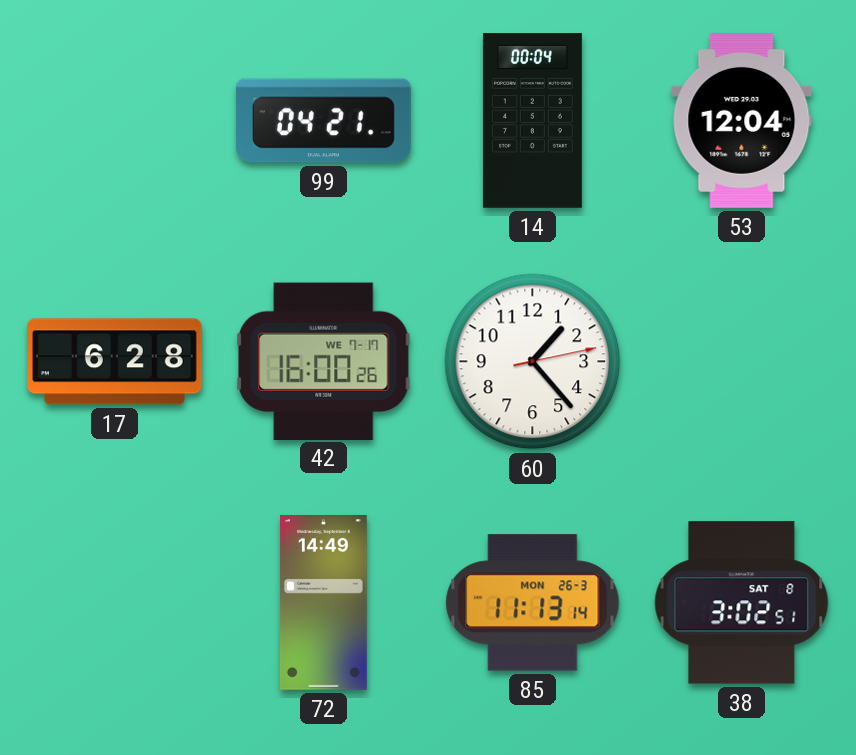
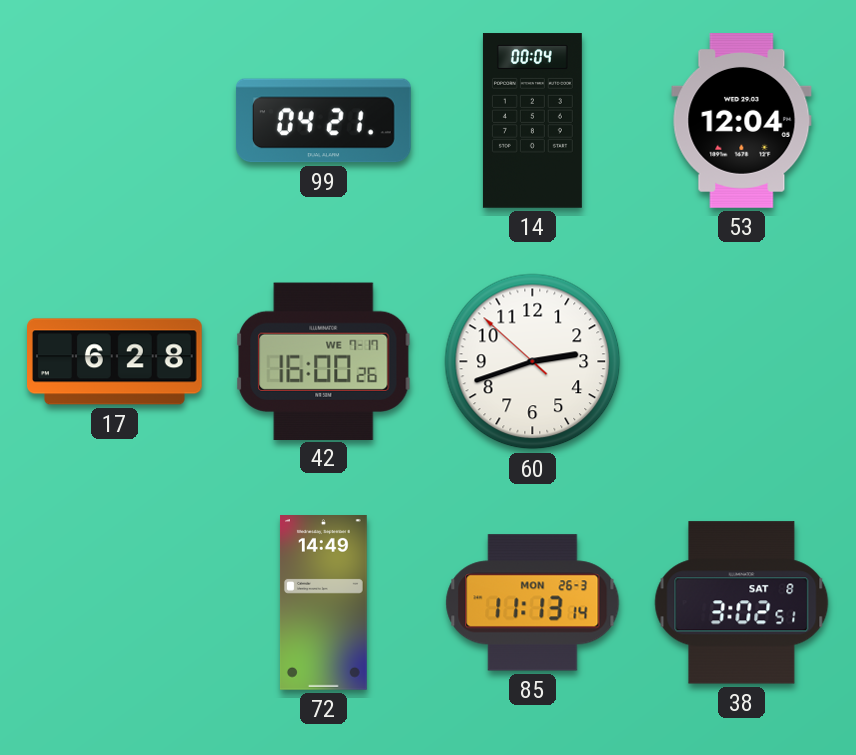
60: 1:23 -> 2:41 (533, 362)
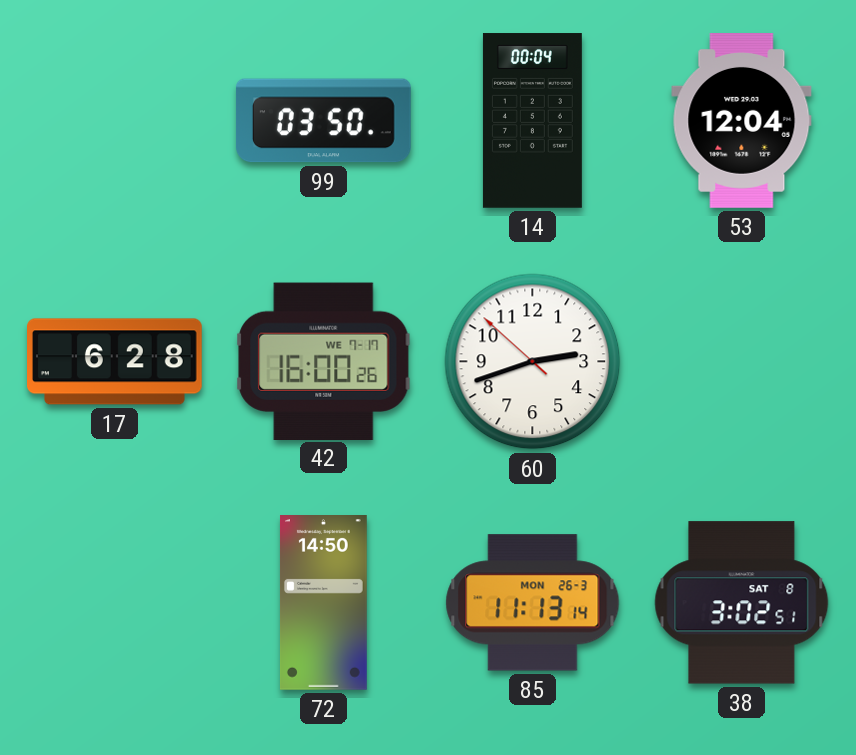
99: 04:21 -> 03:50 (323, 121)
72: 14:49 -> 14:50 (323, 603)
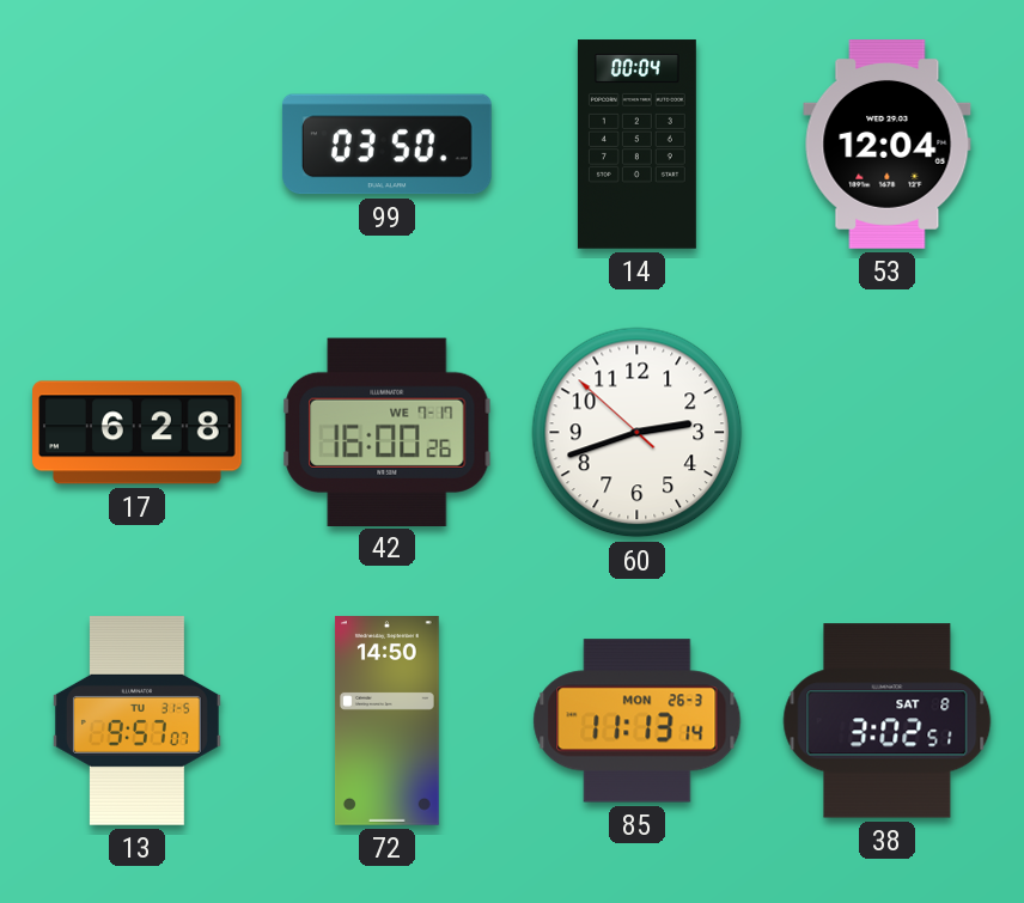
13: none -> 9:57 (136, 721)
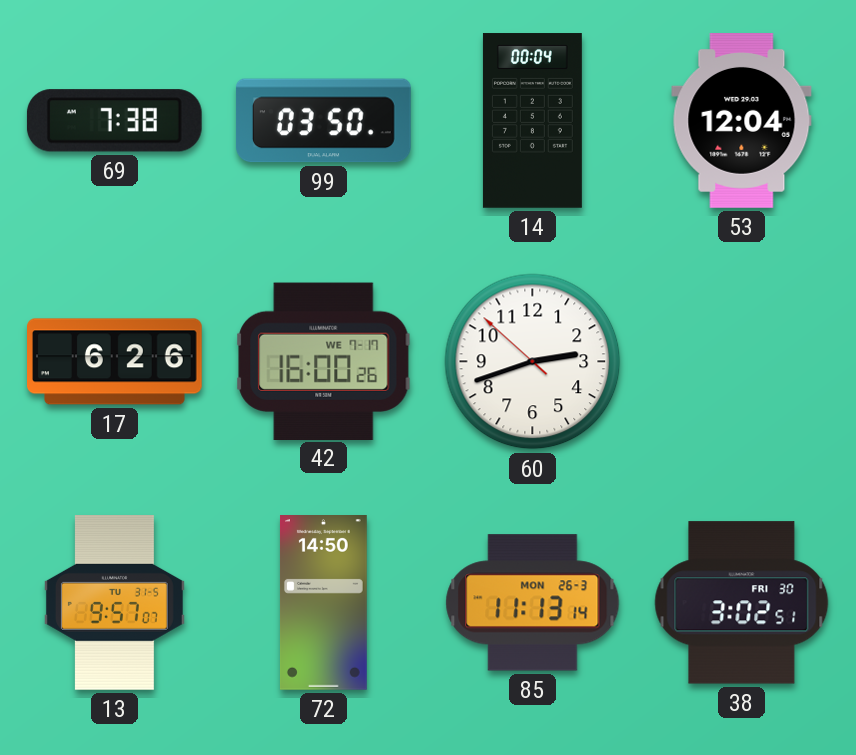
69: none -> 7:38 (114, 121)
17: 6:28 -> 6:26 (115, 362)
38 date: SAT 8 -> FRI 30 (742, 603)
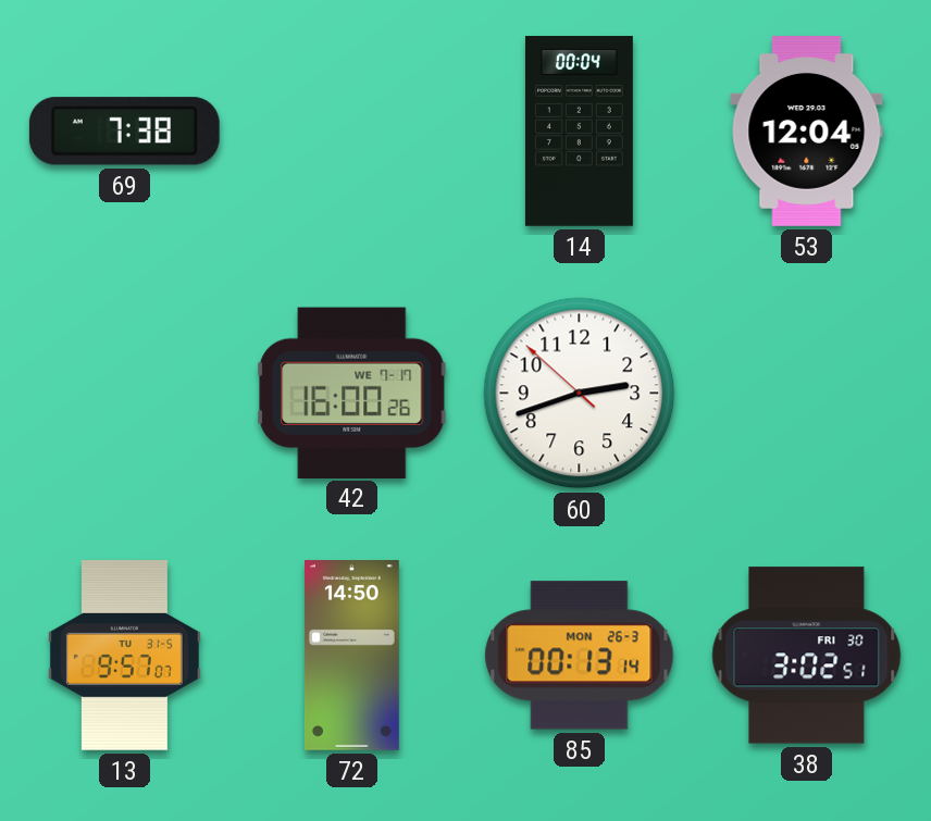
99: 03:50 -> none (323, 121)
17: 6:26 -> none (115, 362)
85: 11:13 -> 00:13 (580, 656)
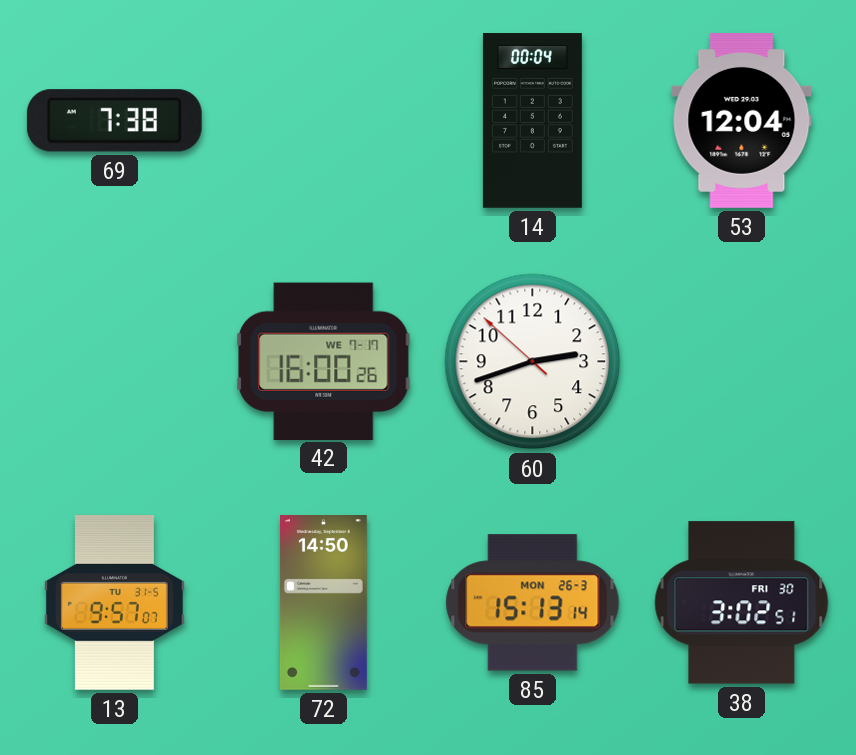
85: 00:13 -> 15:13 (533, 603)
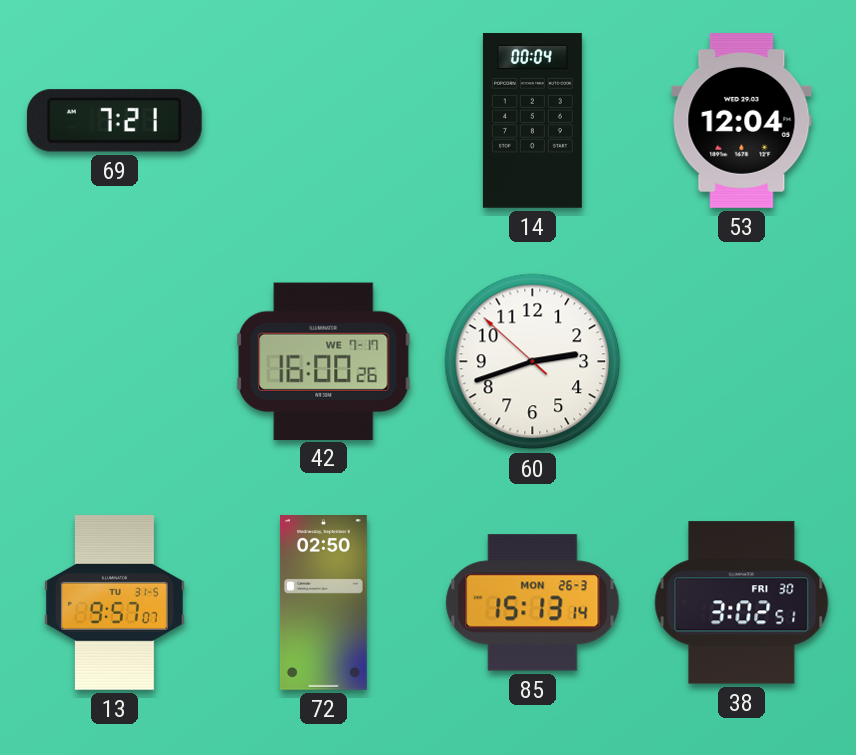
69: 7:38 -> 7:21 (114, 121)
72: 14:50 -> 02:50 (323, 603)
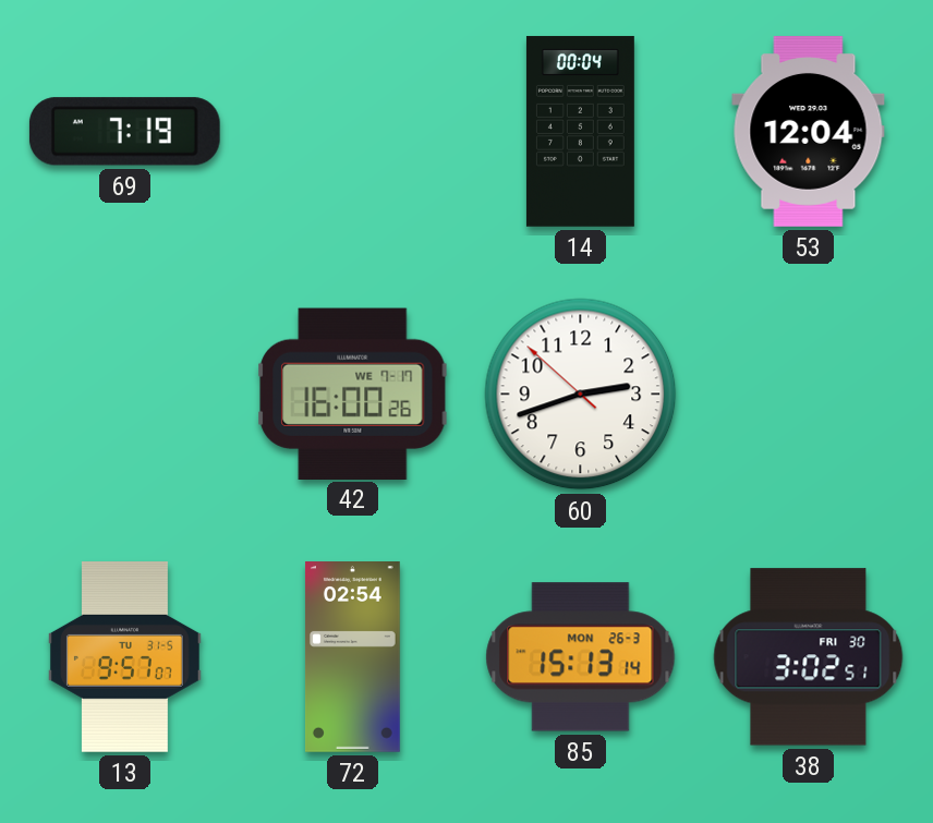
69: 7:21 -> 7:19 (124, 132)
72: 02:50 -> 02:54 (352, 657)
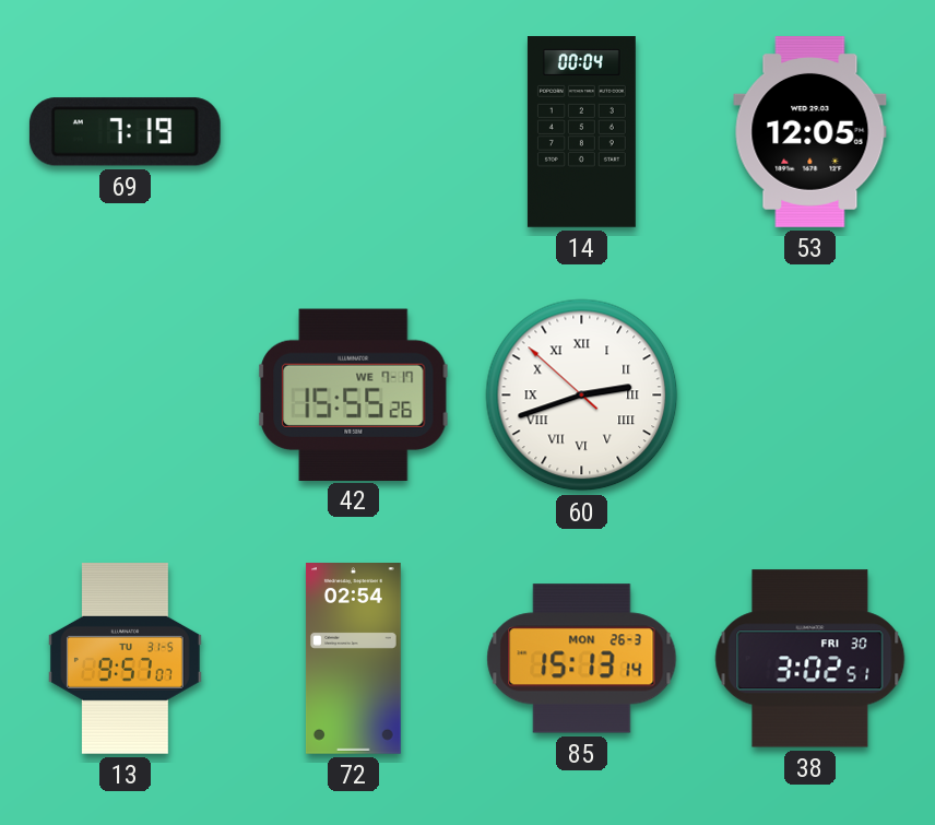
53: 12:04 -> 12:05 (810, 132)
42: 16:00 -> 15:55 (354, 394)
60 numerals: Arabic -> Roman (582, 396)
